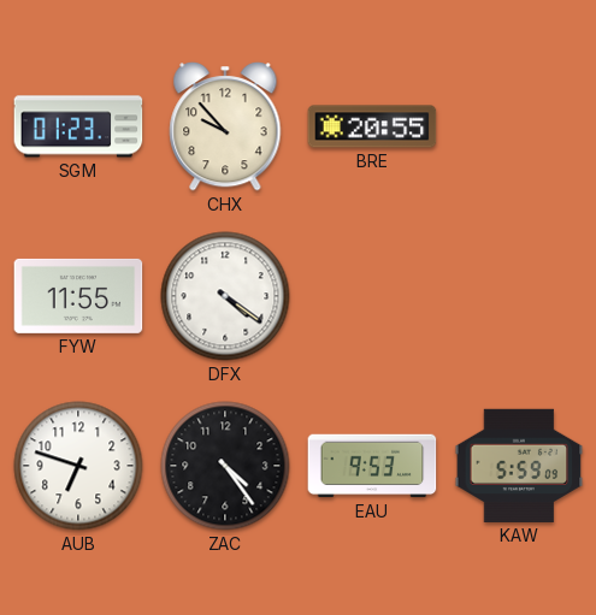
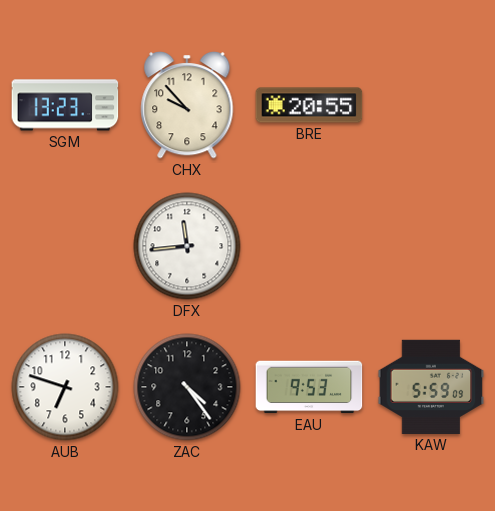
SGM: 01:23 -> 13:23 (65, 105)
FYW: 11:55 -> none (78, 296)
DFX: 4:21 -> 11:44 (187, 246)
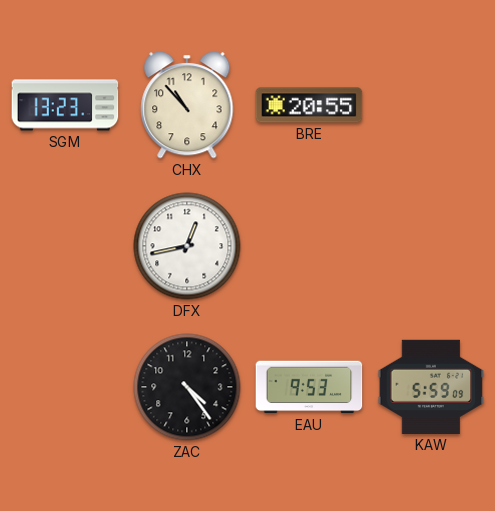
CHX: 9:53 -> 10:53 (187, 106)
DFX: 11:44 -> 12:43 (187, 246)
AUB: 6:48 -> none (65, 387)
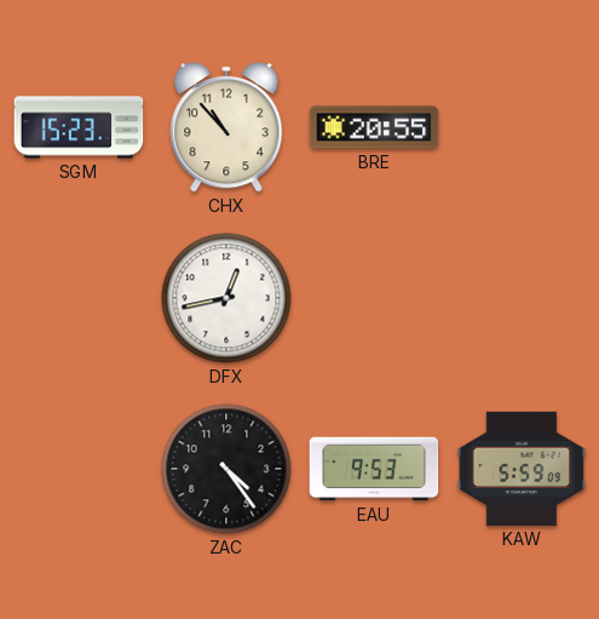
SGM: 13:23 -> 15:23 (79, 127)
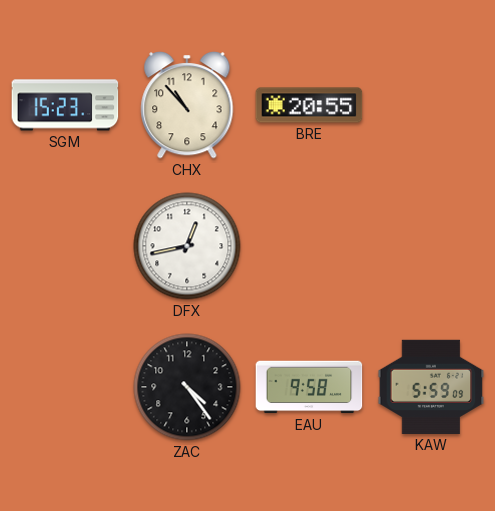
EAU: 9:53 -> 9:58 (309, 387)
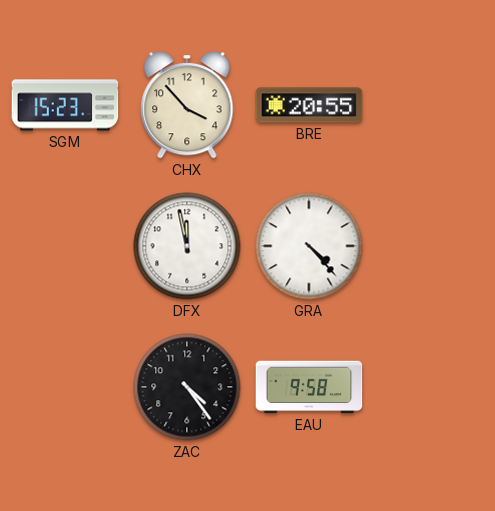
CHX: 10:53 -> 3:53 (187, 106)
DFX: 12:43 -> 11:58 (187, 246)
GRA: none -> 4:23 (309, 246)
KAW: 5:59 -> none (431, 387)
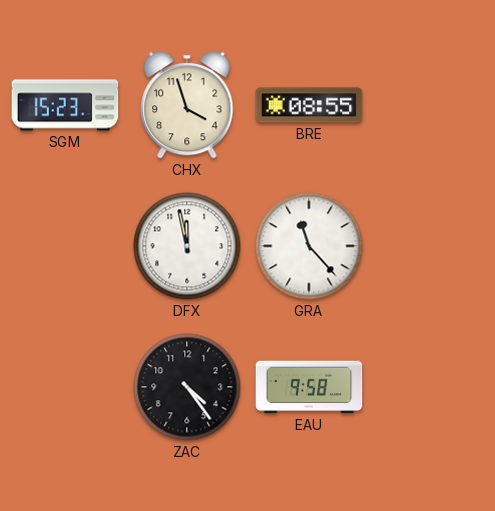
CHX: 3:53 -> 3:57 (187, 106)
BRE: 20:55 -> 08:55 (309, 105)
GRA: 4:23 -> 11:23 (309, 246)
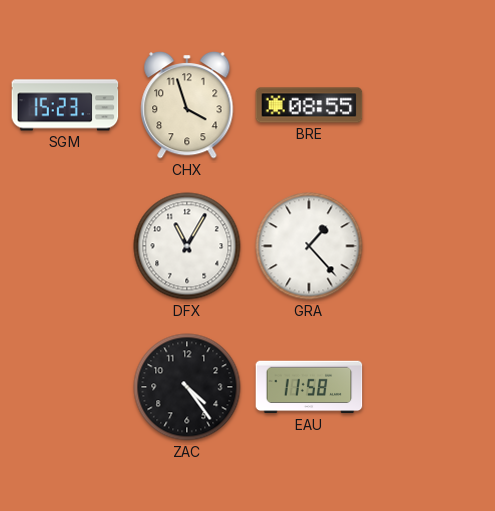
DFX: 11:58 -> 11:05 (187, 246)
GRA: 11:23 -> 1:23 (309, 246)
EAU: 9:58 -> 11:58 (309, 387)
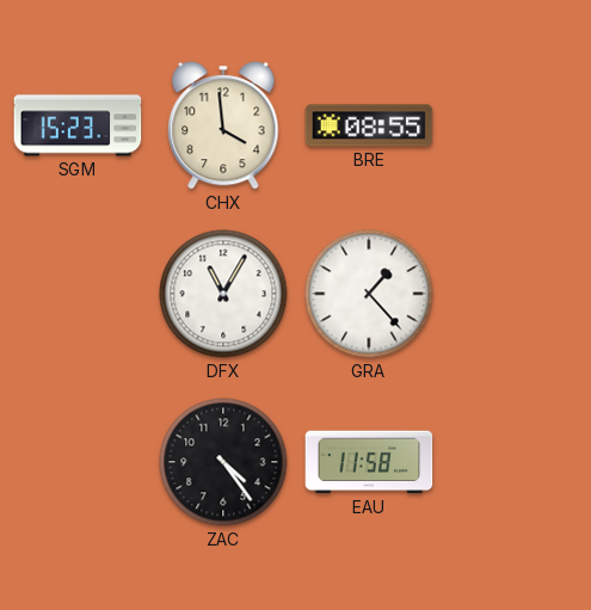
CHX: 3:57 -> 3:59 (223, 127)
